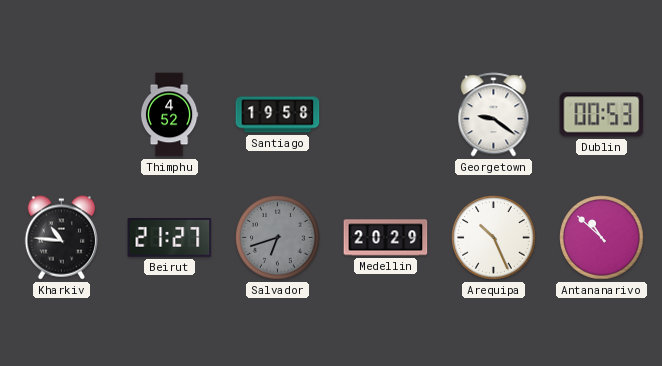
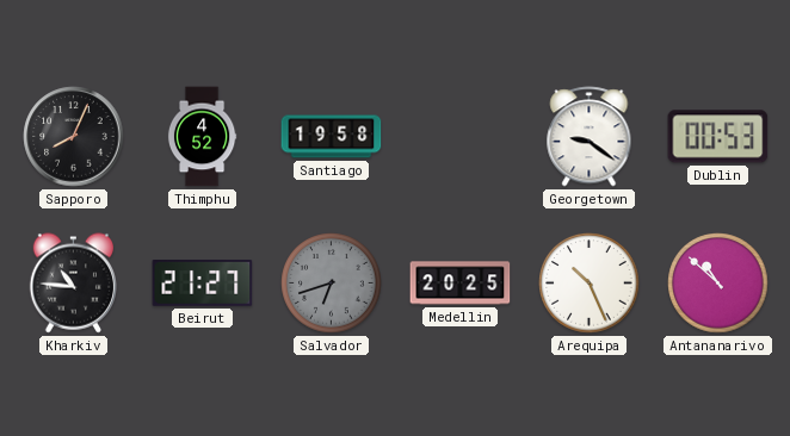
Sapporo: none -> 8:04 (74, 137)
Medellin: 20:29 -> 20:25 (461, 284)
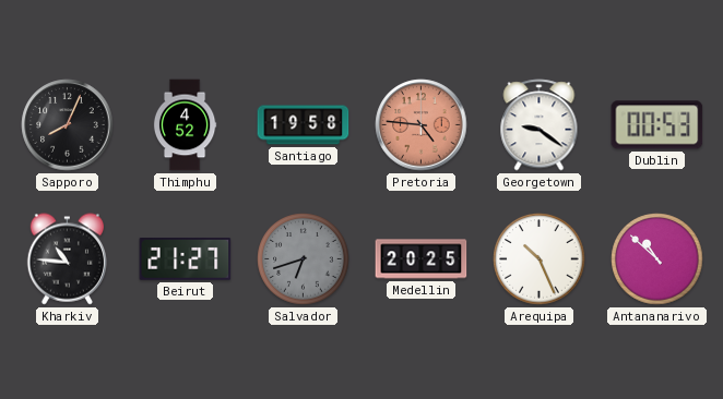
Pretoria: none -> 4:46 (422, 125)
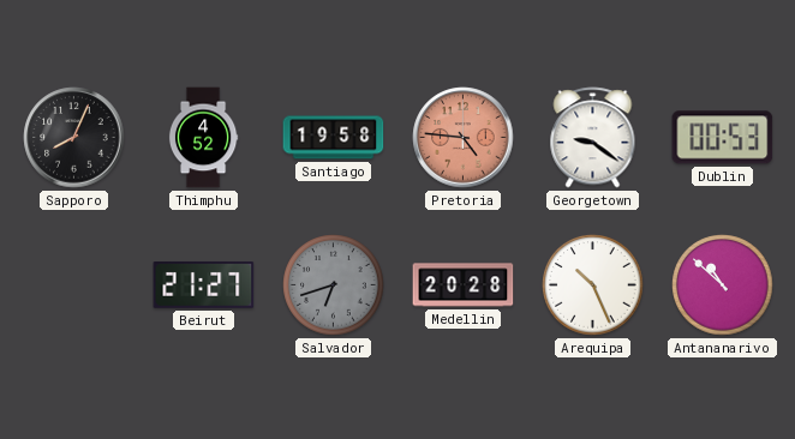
Kharkiv: 10:46 -> none (67, 259)
Medellin: 20:25 -> 20:28 (464, 285)
